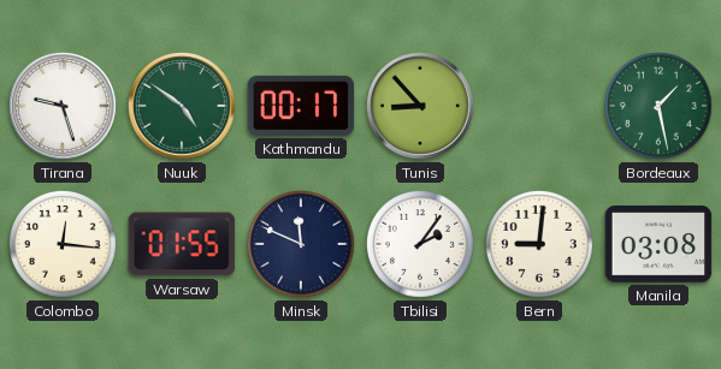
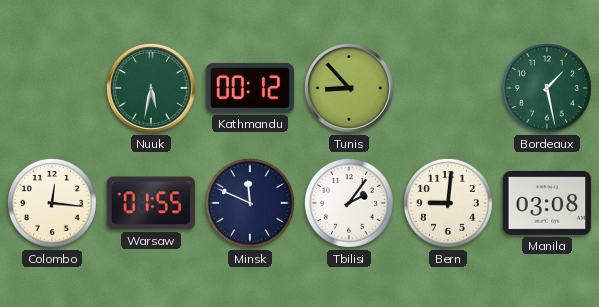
Tirana: 9:27 -> none (63, 106)
Nuuk: 4:51 -> 5:32 (151, 88)
Kathmandu: 00:17 -> 00:12 (250, 88)
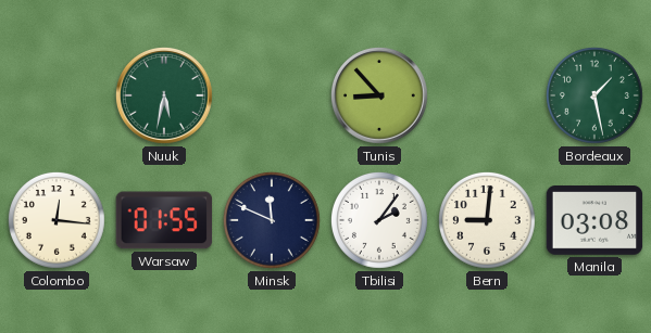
Kathmandu: 00:12 -> none (250, 88)
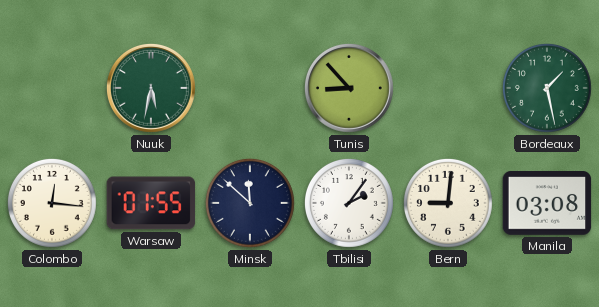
Minsk: 11:49 -> 11:52 (250, 203)
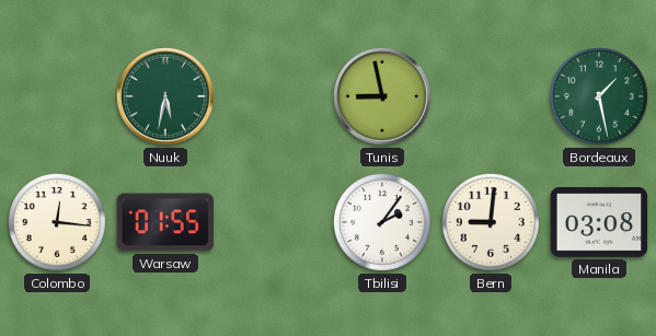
Tunis: 8:53 -> 8:58 (382, 96)
Minsk: 11:52 -> none (250, 203)
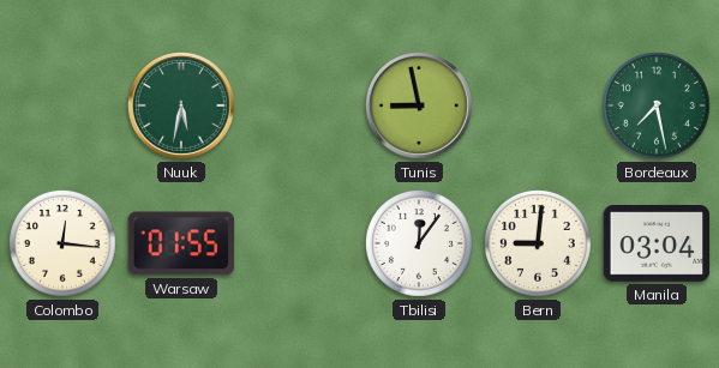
Bordeaux: 1:28 -> 7:28 (657, 105)
Tbilisi: 2:06 -> 12:06 (419, 243)
Manila: 03:08 -> 03:04 (657, 243)
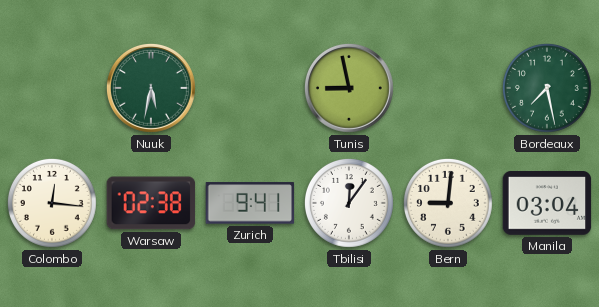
Warsaw: 01:55 -> 02:38 (151, 203)
Zurich: none -> 9:41 (250, 203)
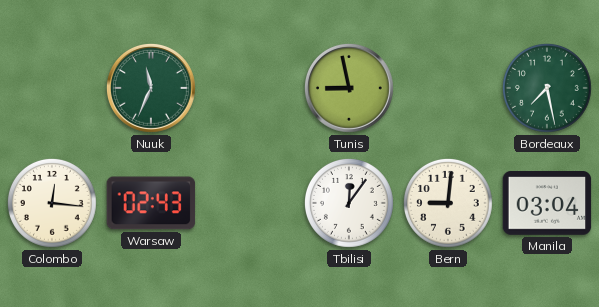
Nuuk: 5:32 -> 11:34 (151, 88)
Warsaw: 02:38 -> 02:43 (151, 203)
Zurich: 9:41 -> none (250, 203)
